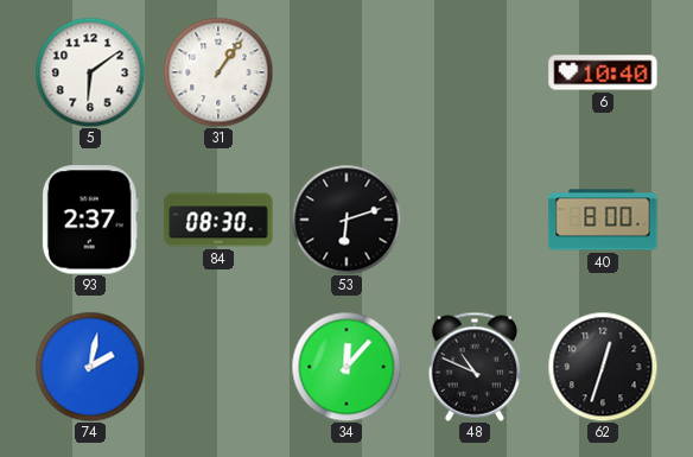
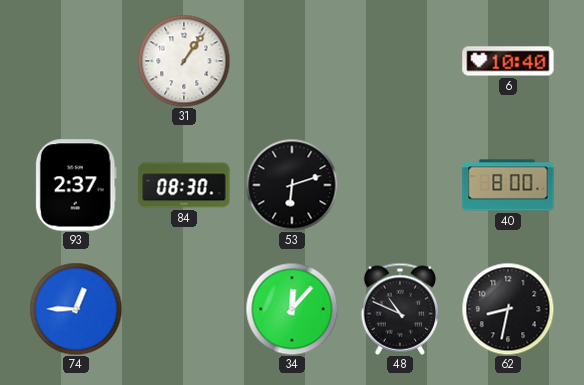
5: 6:09 -> none (90, 72)
74: 2:02 -> 12:45 (76, 309)
62: 12:33 -> 8:32 (508, 309)
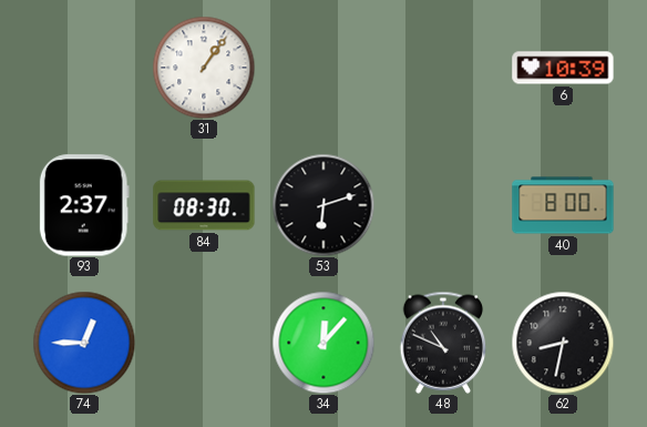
6: 10:40 -> 10:39 (563, 68)
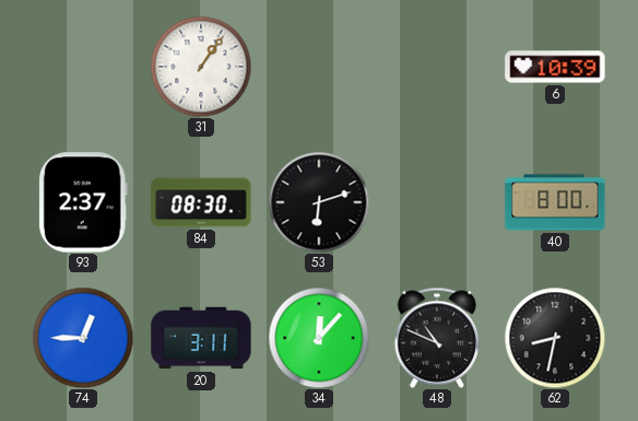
20: none -> 3:11 (201, 338)
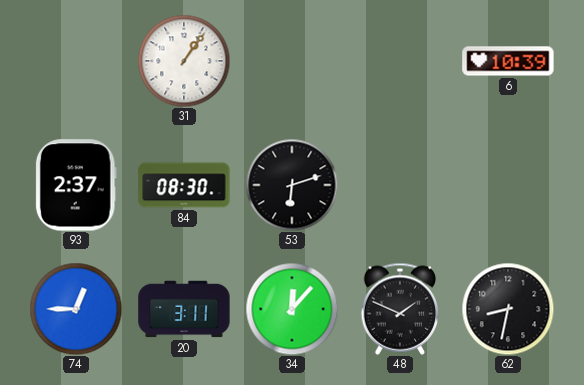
40: 8:00 -> none (555, 202)
48: 10:49 -> 1:49 (400, 309)
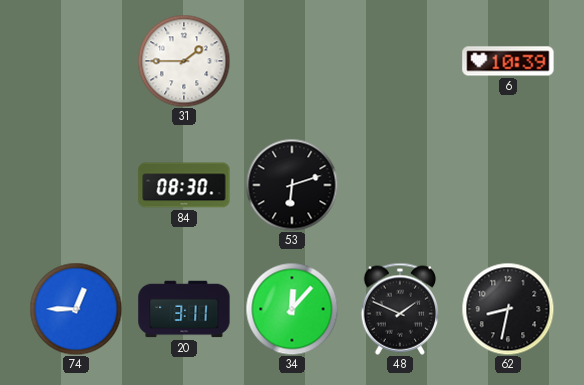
31: 1:06 -> 1:45 (184, 61)
93: 2:37 -> none (76, 185)
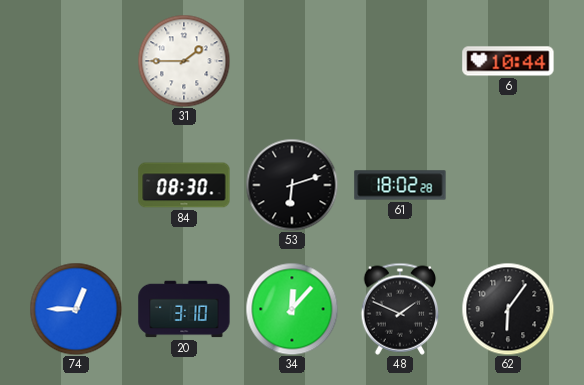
6: 10:39 -> 10:44 (508, 61)
61: none -> 18:02 (400, 185)
20: 3:11 -> 3:10 (184, 309)
62: 8:32 -> 6:06 (508, 309)
